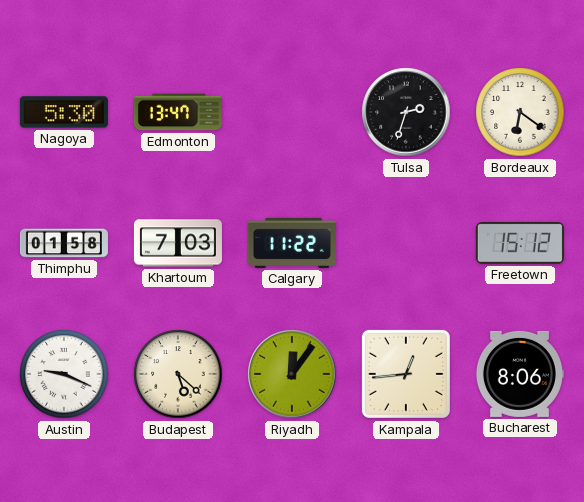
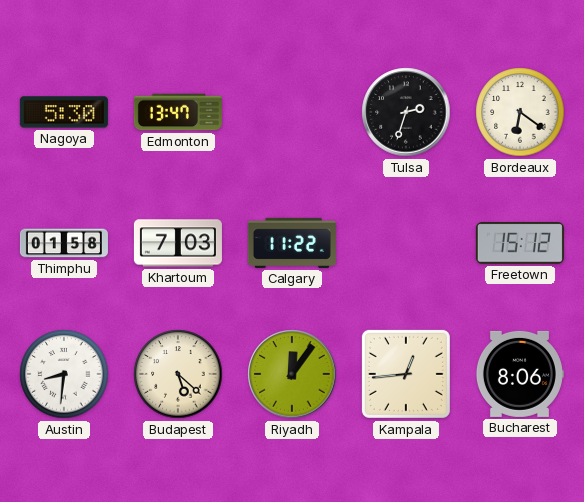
Austin: 9:19 -> 8:31 (64, 374)
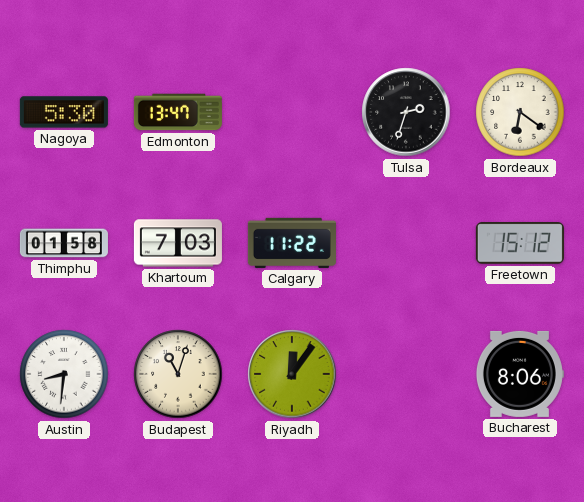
Budapest: 5:22 -> 11:03 (178, 374)
Kampala: 12:44 -> none (406, 374)
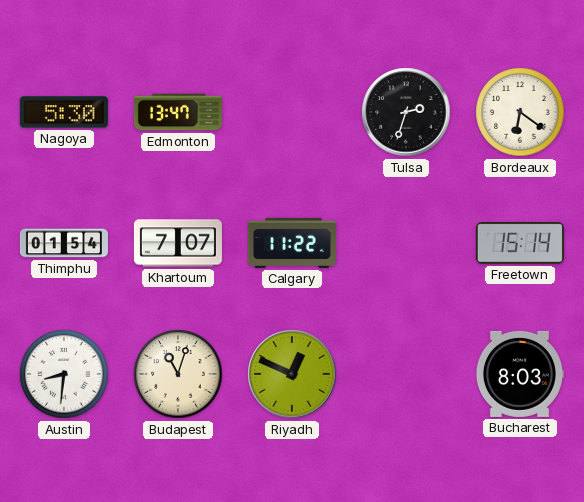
Thimphu: 01:58 -> 01:54 (64, 243)
Khartoum: 7:03 -> 7:07 (178, 243)
Freetown: 15:12 -> 15:14 (520, 243)
Riyadh: 12:06 -> 12:49 (292, 374)
Bucharest: 8:06 -> 8:03 (519, 374)
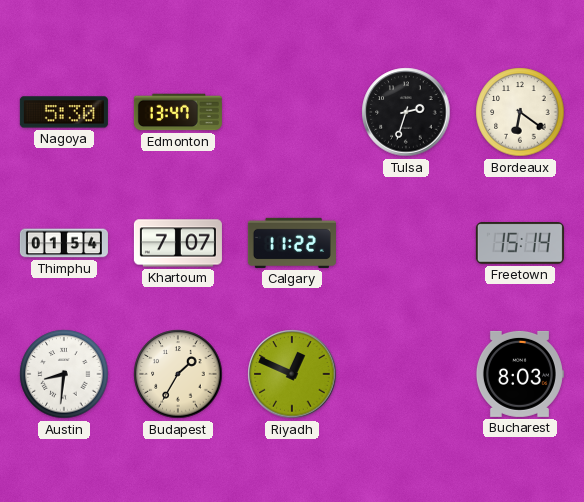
Budapest: 11:03 -> 1:35 (178, 374)
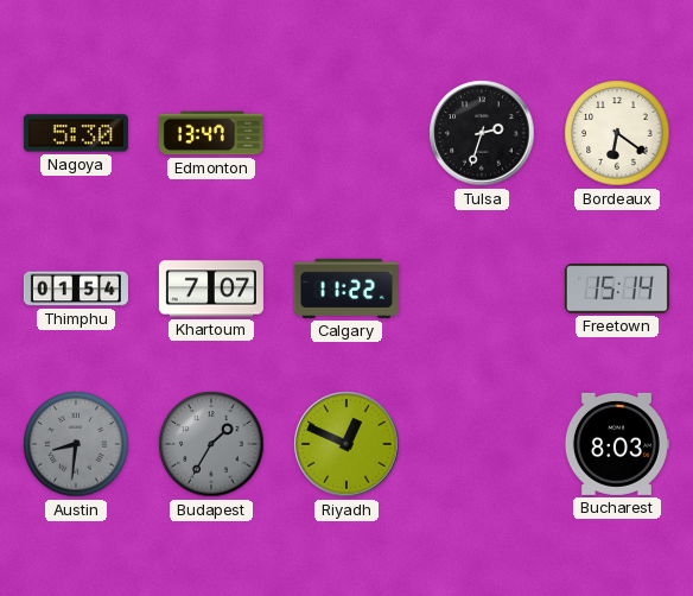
Austin dial: white -> grey (76, 444)
Budapest dial: cream -> grey (211, 444)
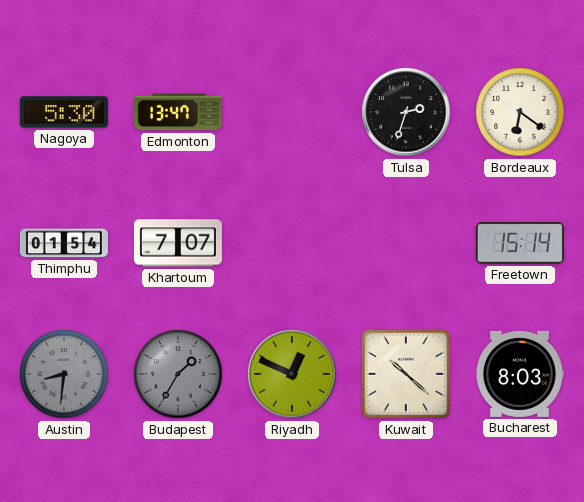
Calgary: 11:22 -> none (346, 289)
Kuwait: none -> 10:22 (406, 374)
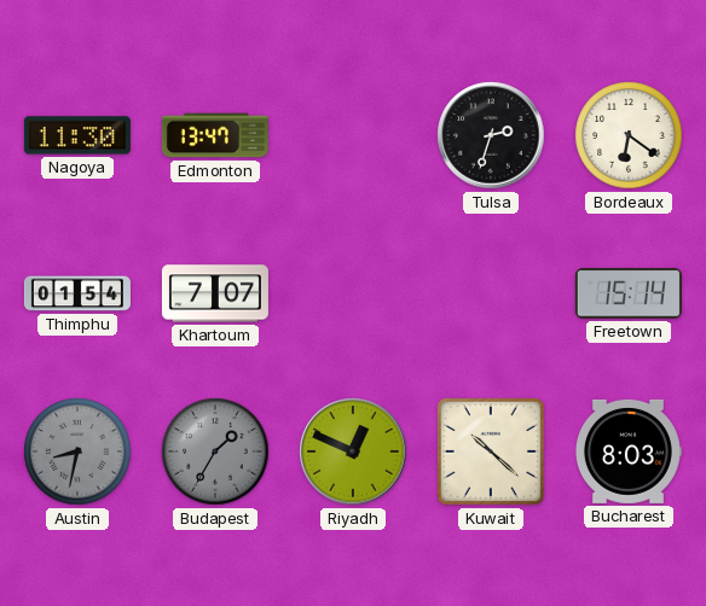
Nagoya: 5:30 -> 11:30 (77, 135)
Austin: 8:31 -> 8:32 (77, 451)
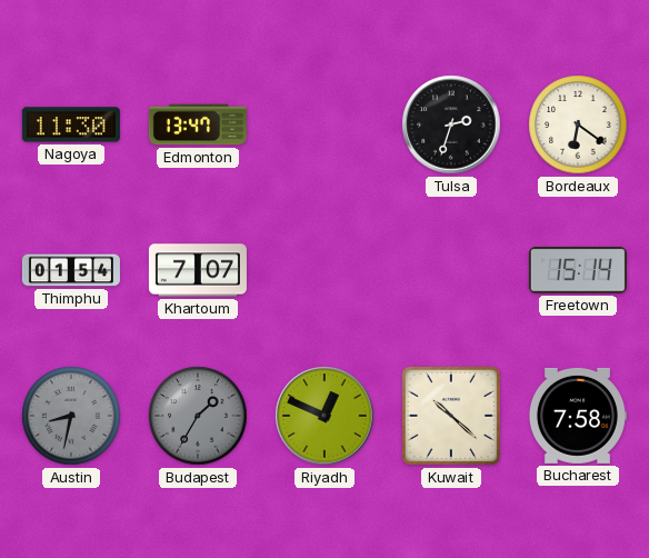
Bucharest: 8:03 -> 7:58 (577, 416)
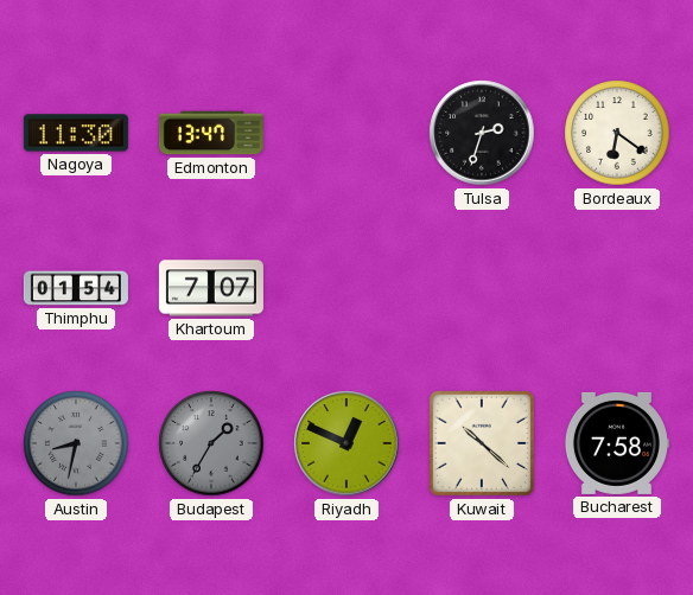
Freetown: 15:14 -> none (578, 270)
